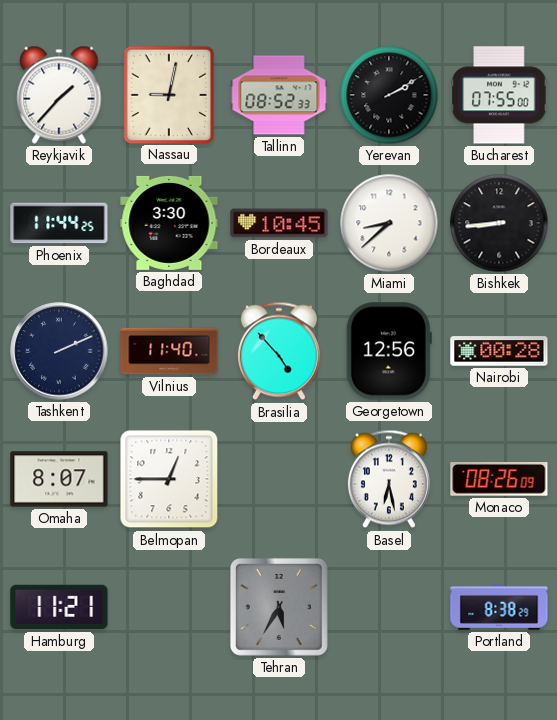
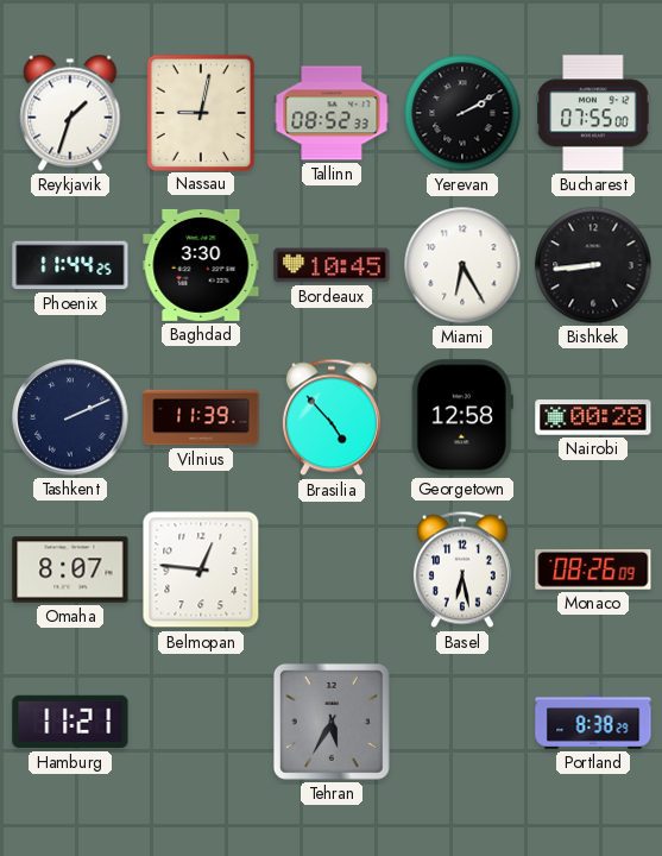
Reykjavik: 1:37 -> 1:33 (70, 113)
Miami: 8:38 -> 6:25 (462, 265)
Vilnius: 11:40 -> 11:39 (201, 417)
Georgetown: 12:56 -> 12:58 (462, 417)
Belmopan: 12:45 -> 12:46 (201, 569)
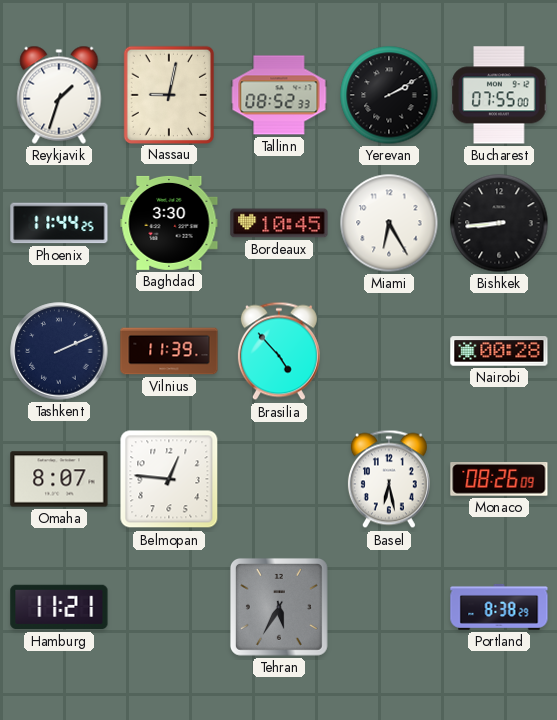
Georgetown: 12:58 -> none (462, 417)
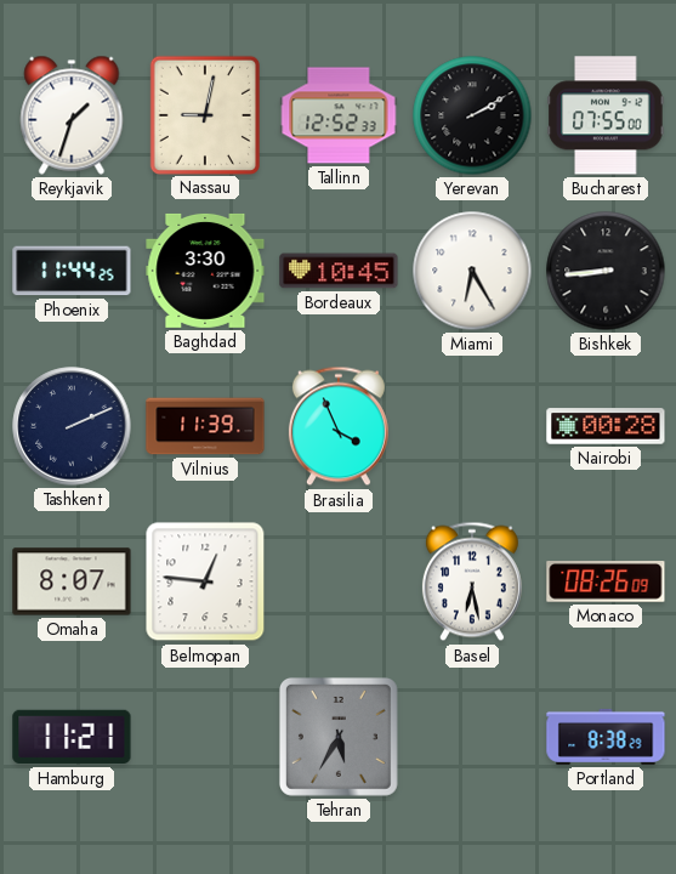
Tallinn: 08:52 -> 12:52 (339, 115)
Brasilia: 4:53 -> 3:56 (339, 426)
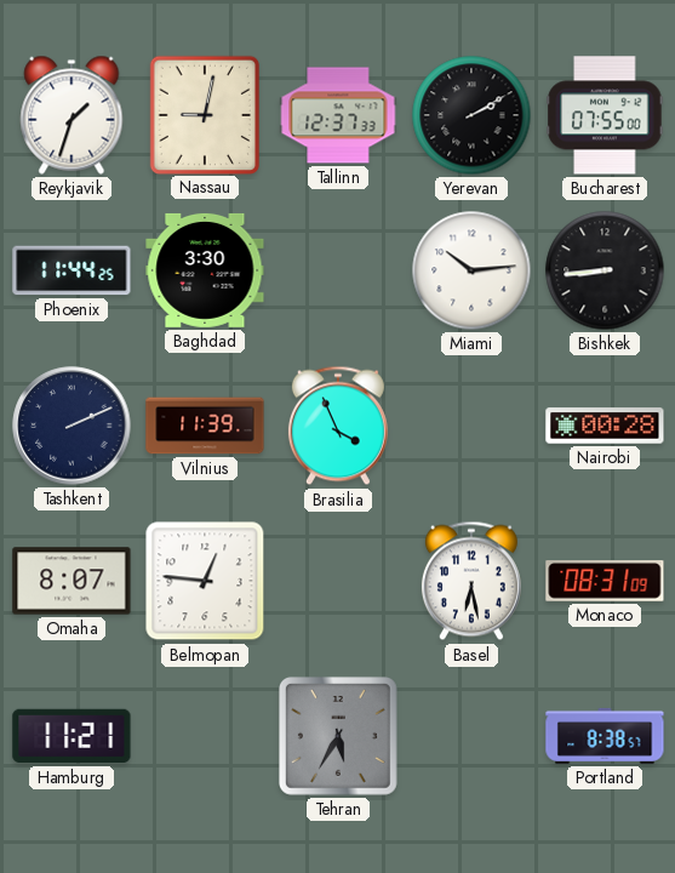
Tallinn: 12:52 -> 12:37 (338, 115)
Bordeaux: 10:45 -> none (339, 271)
Miami: 6:25 -> 10:14 (471, 270)
Monaco: 08:26 -> 08:31 (605, 582)
Portland: 8:38:29 -> 8:38:57 (605, 736)
